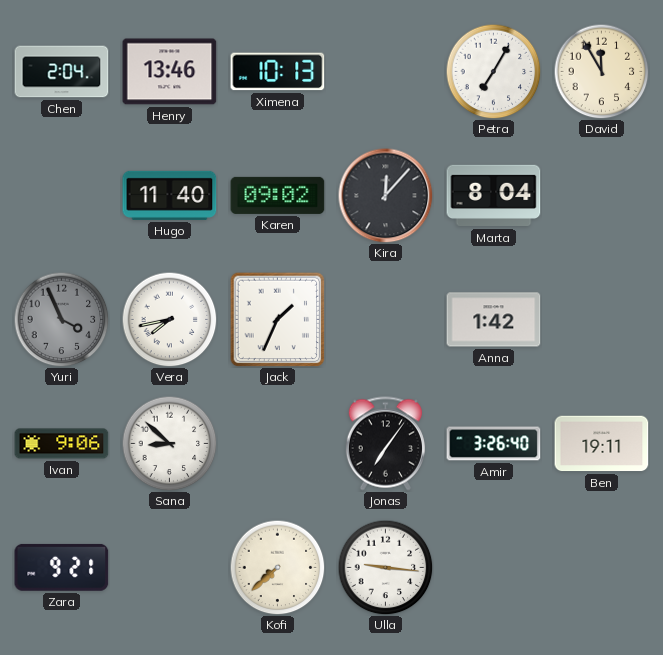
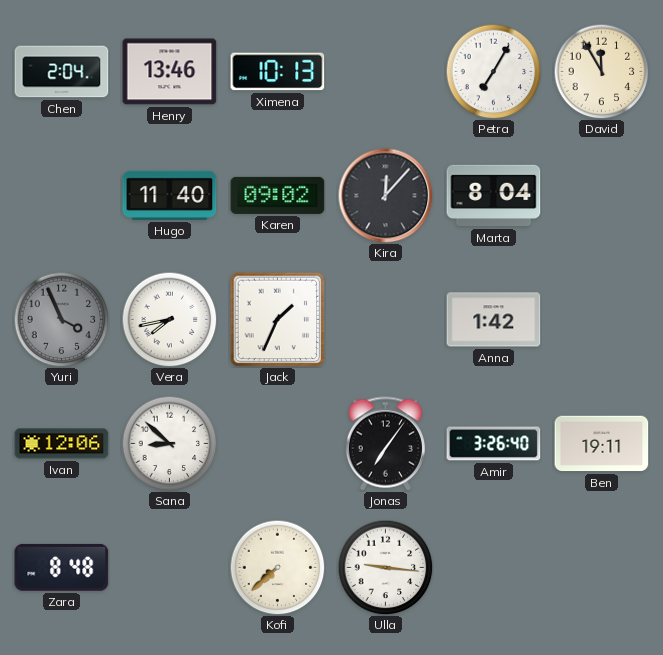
Ivan: 9:06 -> 12:06 (62, 444)
Zara: 9:21 -> 8:48 (62, 567)
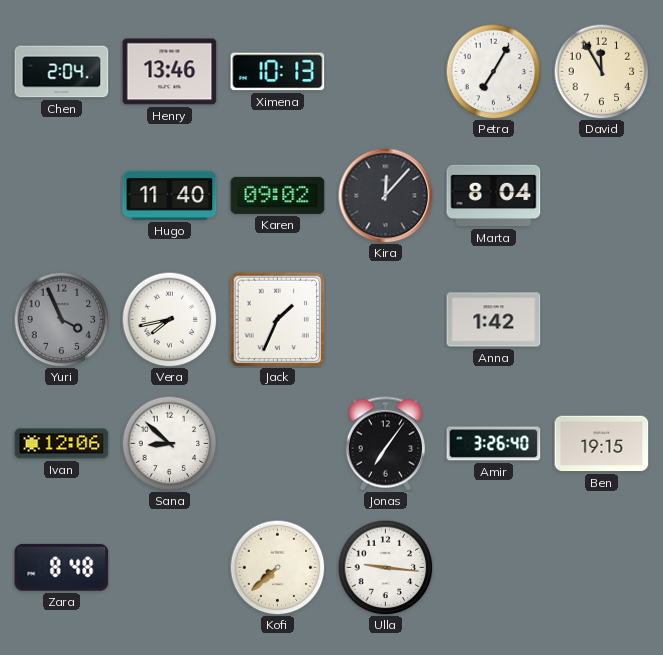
Ben: 19:11 -> 19:15 (602, 444)
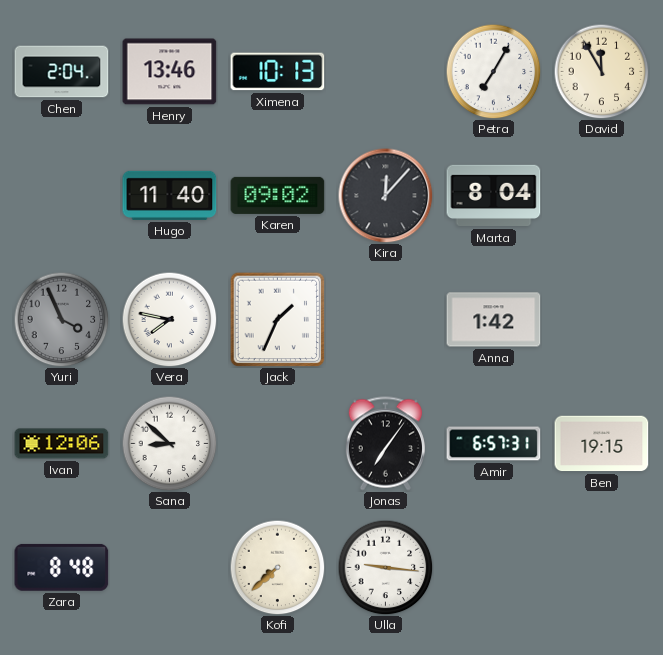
Vera: 7:43 -> 7:47 (169, 319)
Amir: 3:26 -> 6:57 (494, 444)
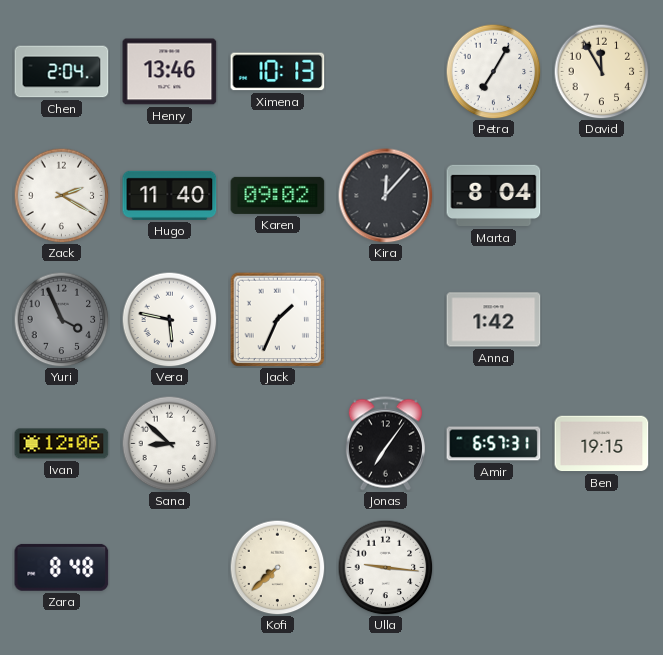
Zack: none -> 2:20 (61, 195)
Vera: 7:47 -> 5:47 (169, 319)
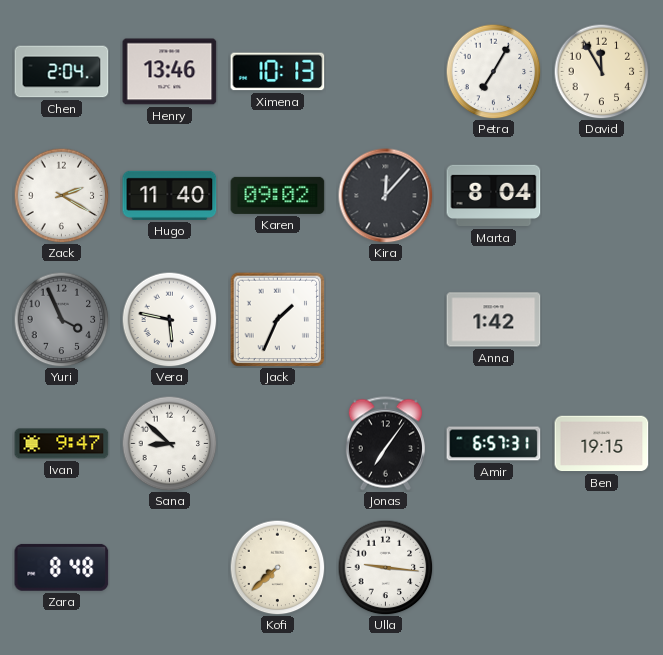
Ivan: 12:06 -> 9:47 (62, 444)
